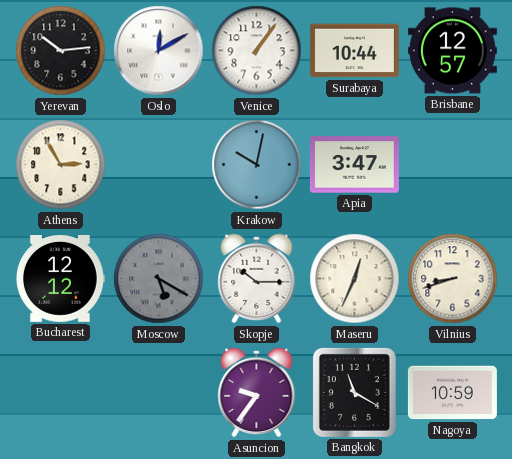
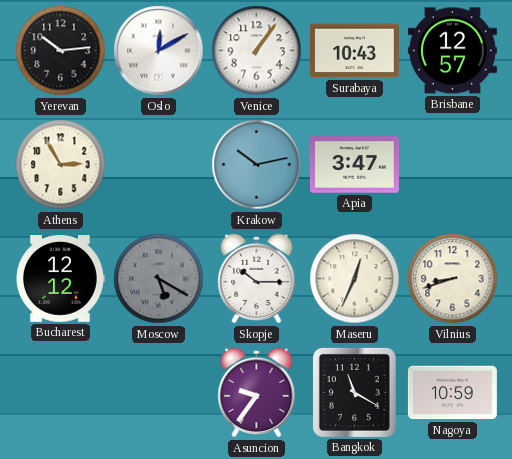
Surabaya: 10:44 -> 10:43 (354, 51)
Krakow: 10:02 -> 10:13 (257, 165)
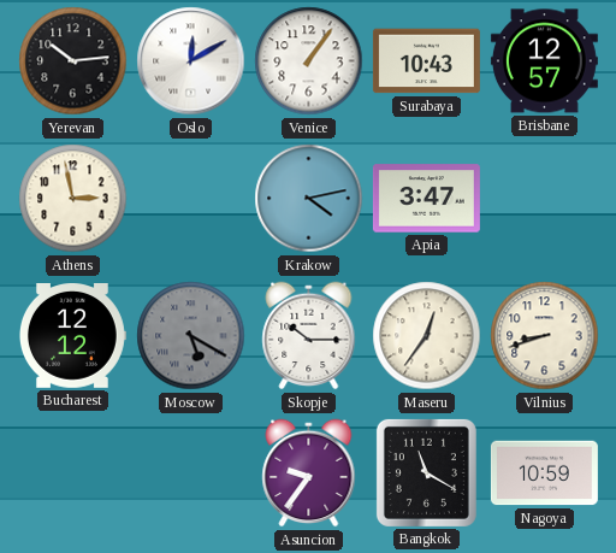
Athens: 2:55 -> 2:58 (73, 199)
Krakow: 10:13 -> 4:13 (309, 199)
Maseru: 12:34 -> 12:36 (427, 336)
